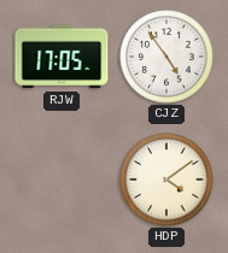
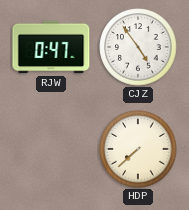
RJW: 17:05 -> 0:47 (51, 47)
HDP: 4:09 -> 7:38 (138, 149)
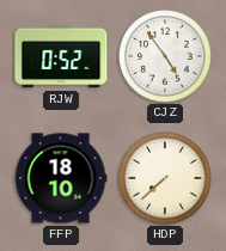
RJW: 0:47 -> 0:52 (61, 56)
FFP: none -> 18:10 (61, 178)
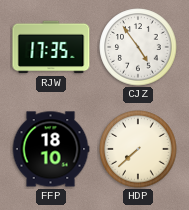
RJW: 0:52 -> 17:35 (51, 47)
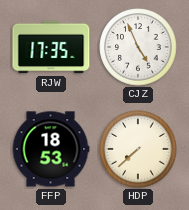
CJZ: 4:54 -> 4:56 (138, 47)
FFP: 18:10 -> 18:53 (51, 149)
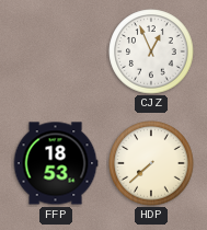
RJW: 17:35 -> none (51, 47)
CJZ: 4:56 -> 12:56 (151, 51)
